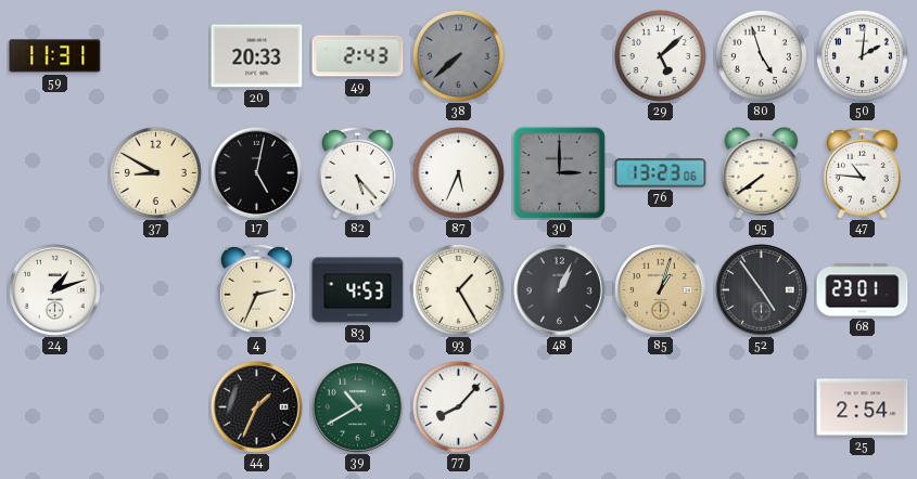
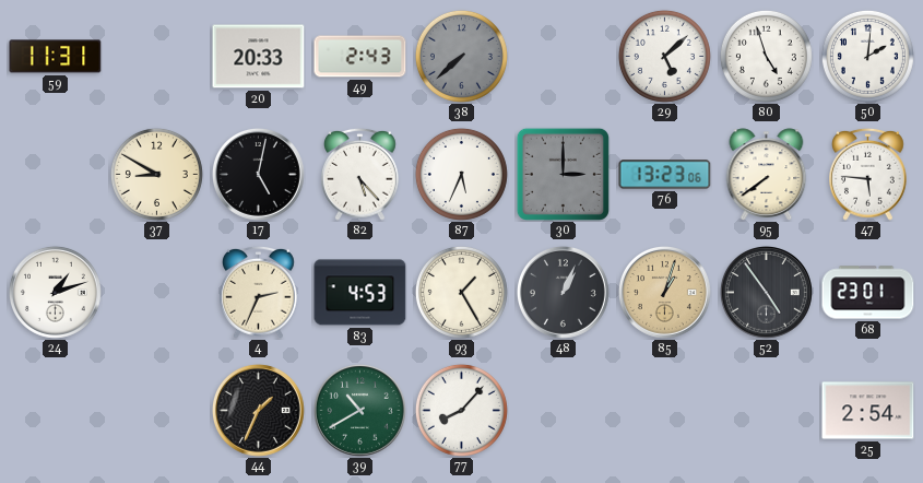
47: 10:46 -> 5:46 (868, 174)
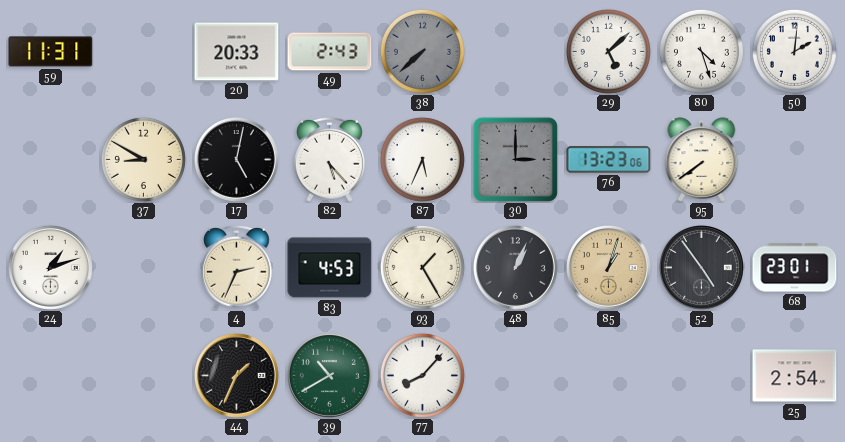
80: 4:57 -> 4:27 (701, 51)
47: 5:46 -> none (868, 174)
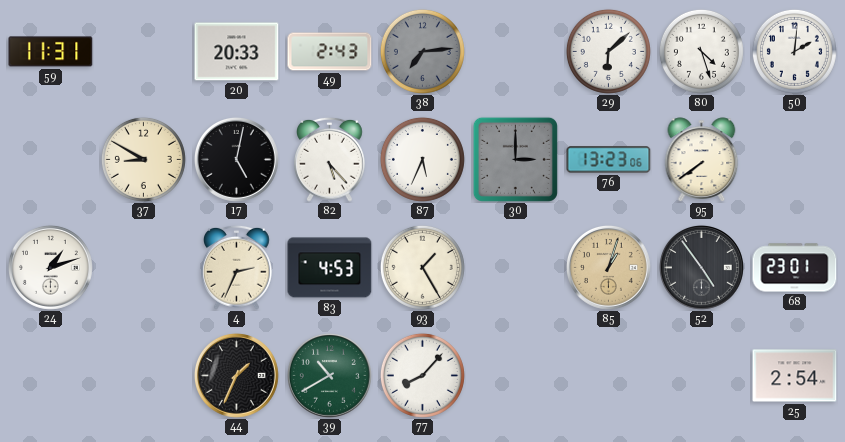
38: 7:38 -> 7:14 (422, 51)
29: 5:08 -> 6:08 (608, 51)
48: 1:04 -> none (515, 267)
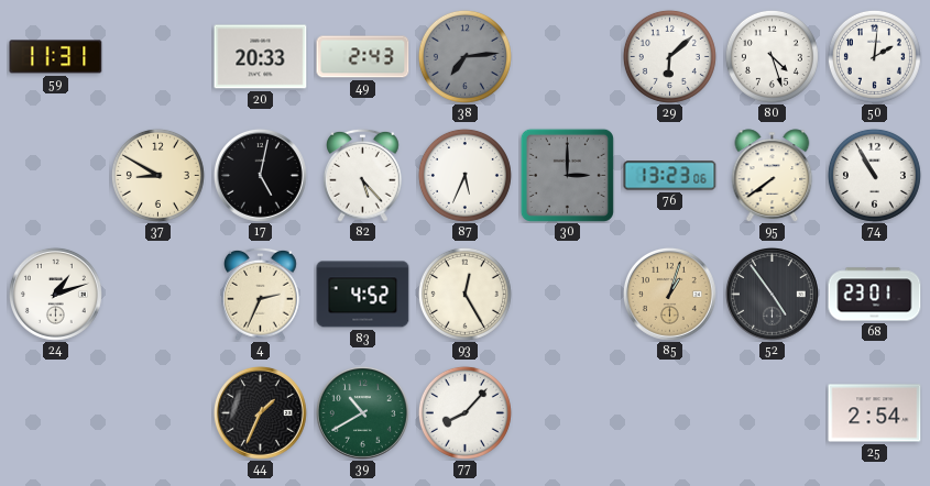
74: none -> 10:55 (874, 175)
83: 4:53 -> 4:52 (363, 295)
93: 1:25 -> 12:25 (464, 294)
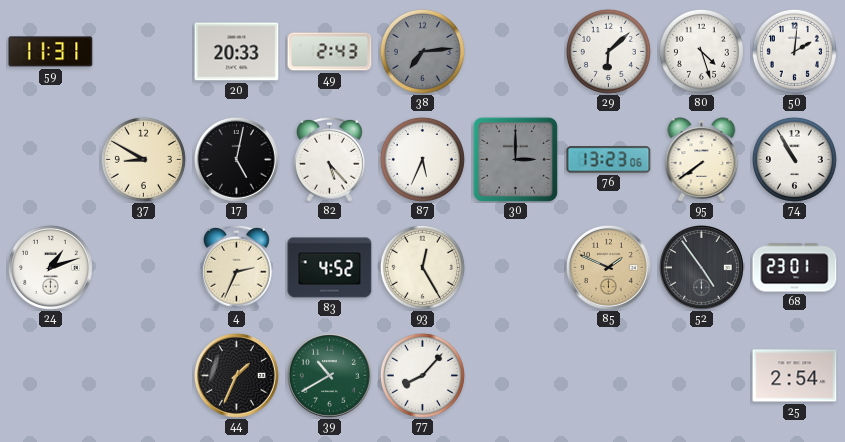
85: 1:03 -> 1:49 (608, 267)
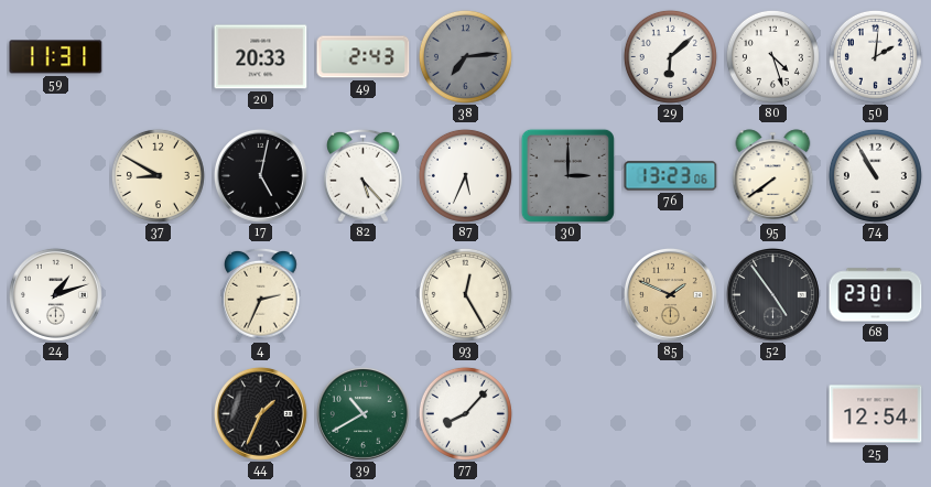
83: 4:52 -> none (330, 268)
25: 2:54 -> 12:54 (876, 414)
